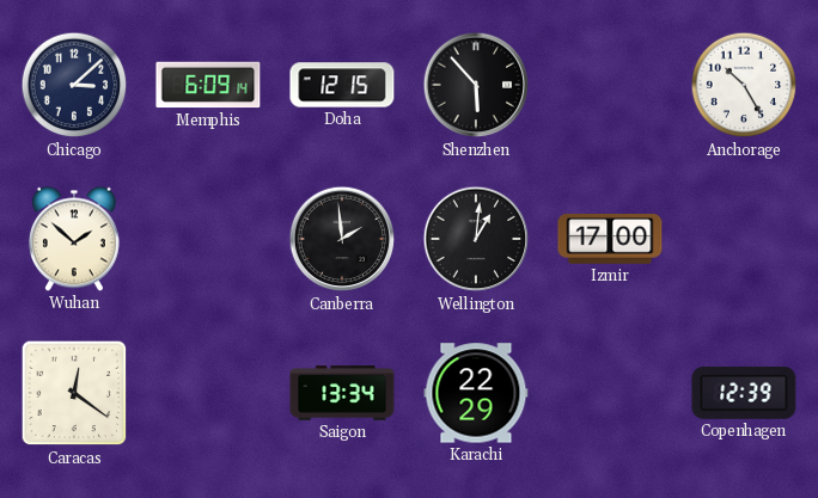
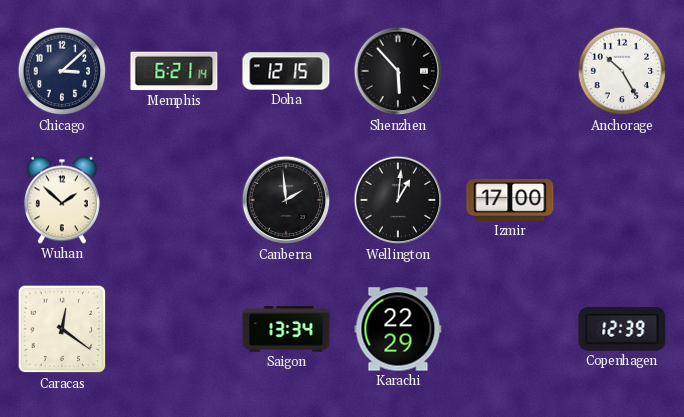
Memphis: 6:09 -> 6:21 (174, 71)
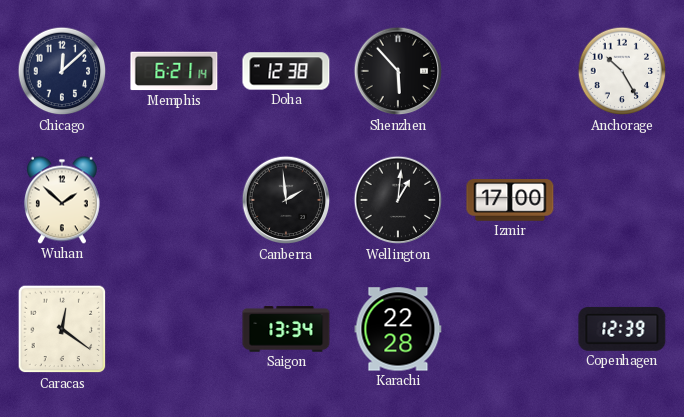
Chicago: 3:08 -> 12:08 (62, 71)
Doha: 12:15 -> 12:38 (286, 71)
Karachi: 22:29 -> 22:28 (398, 329)
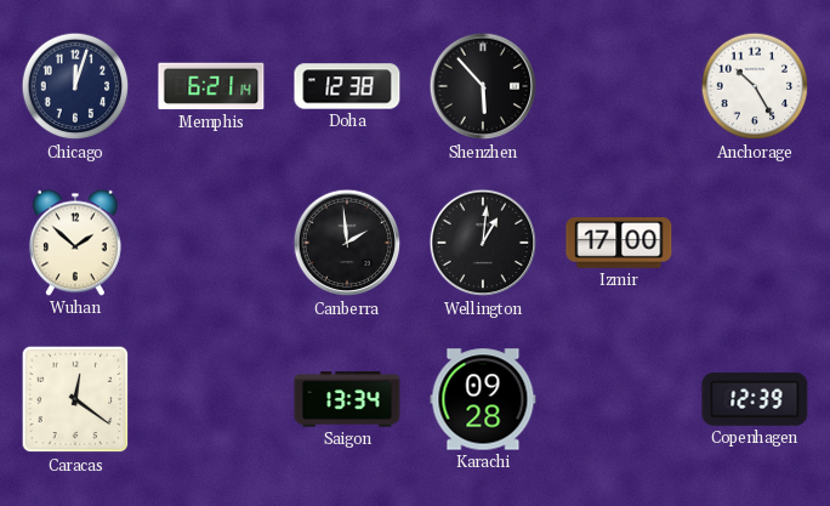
Chicago: 12:08 -> 12:03 (75, 86)
Karachi: 22:28 -> 09:28 (483, 399)
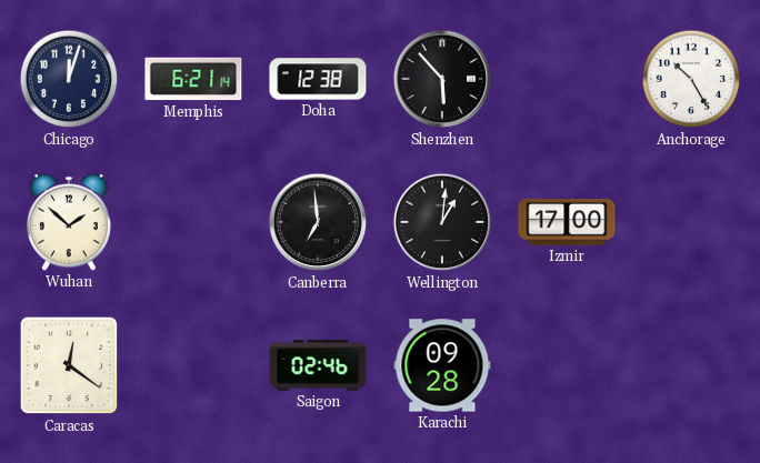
Canberra: 1:59 -> 6:59 (318, 222)
Saigon: 13:34 -> 02:46 (318, 365)
Copenhagen: 12:39 -> none (755, 399)
